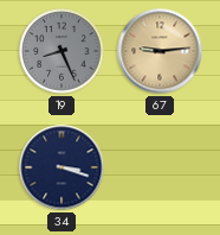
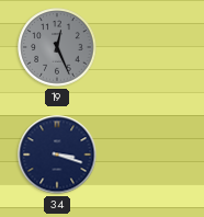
19: 8:26 -> 12:26 (57, 47)
67: 9:14 -> none (160, 51)
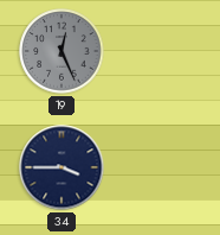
34: 3:18 -> 3:45 (62, 167)
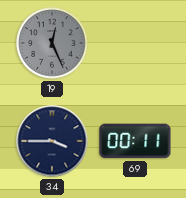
69: none -> 00:11 (135, 141)
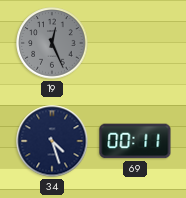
34: 3:45 -> 4:27 (52, 141)
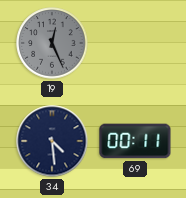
34: 4:27 -> 4:29 (52, 141)
